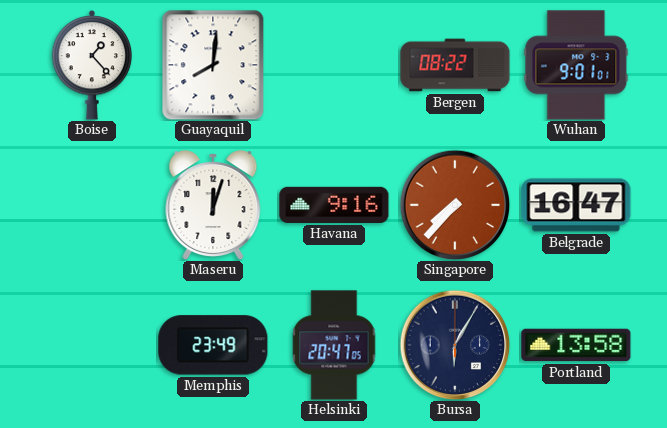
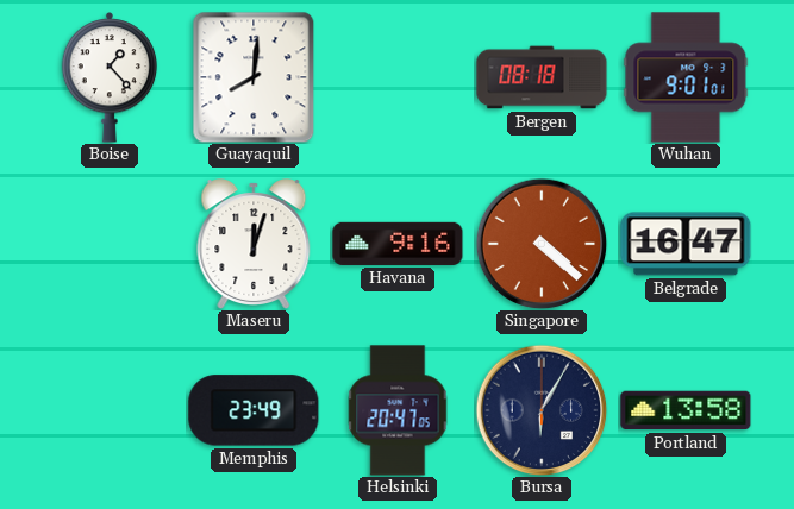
Bergen: 08:22 -> 08:18 (542, 77)
Singapore: 7:37 -> 4:22 (542, 244)
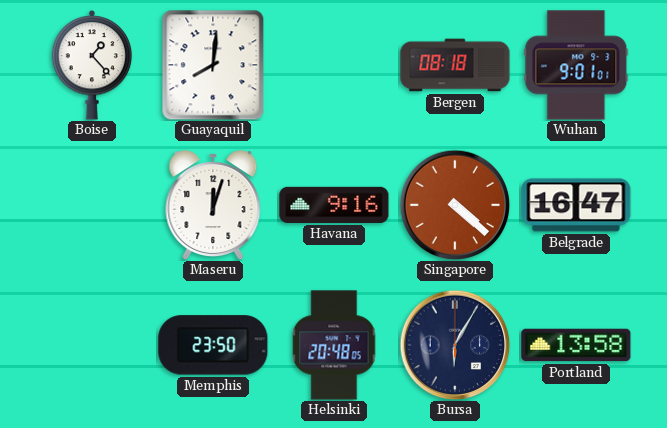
Memphis: 23:49 -> 23:50 (213, 345)
Helsinki: 20:47 -> 20:48 (334, 345)
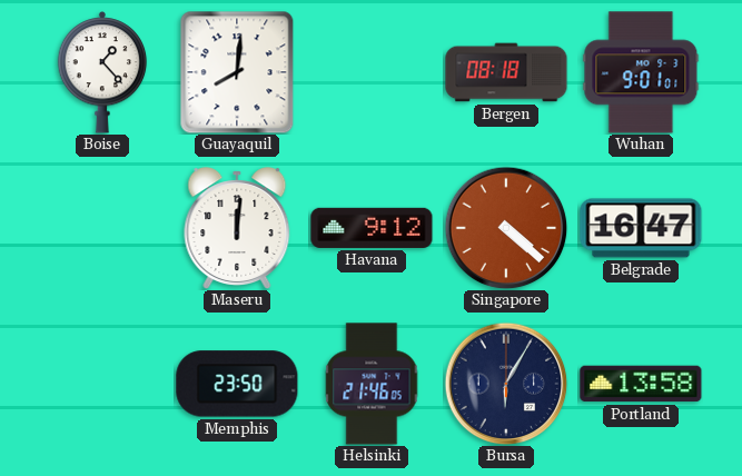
Maseru: 12:03 -> 12:01 (237, 228)
Havana: 9:16 -> 9:12 (372, 228)
Helsinki: 20:48 -> 21:46 (372, 384)
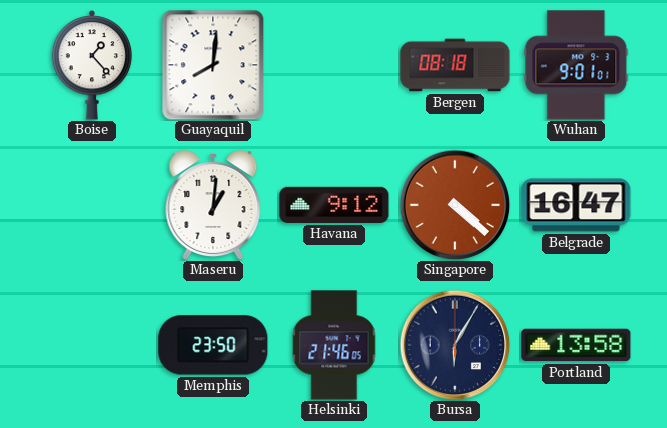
Maseru: 12:01 -> 1:01 (213, 205)
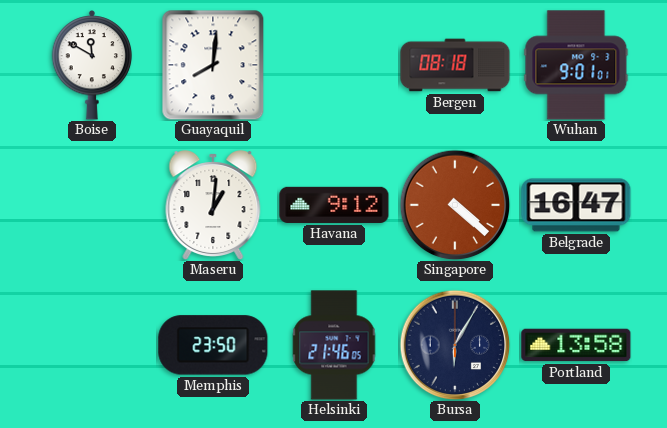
Boise: 1:23 -> 11:50 (92, 65)
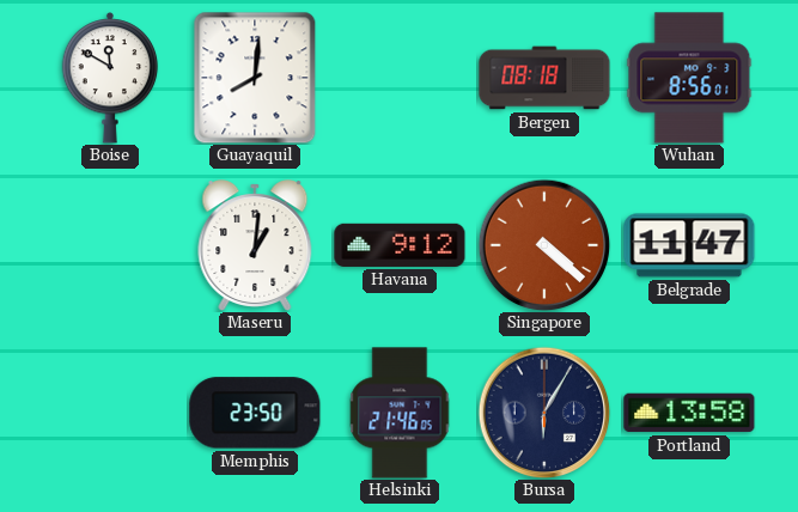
Wuhan: 9:01 -> 8:56 (689, 78)
Belgrade: 16:47 -> 11:47 (689, 245)
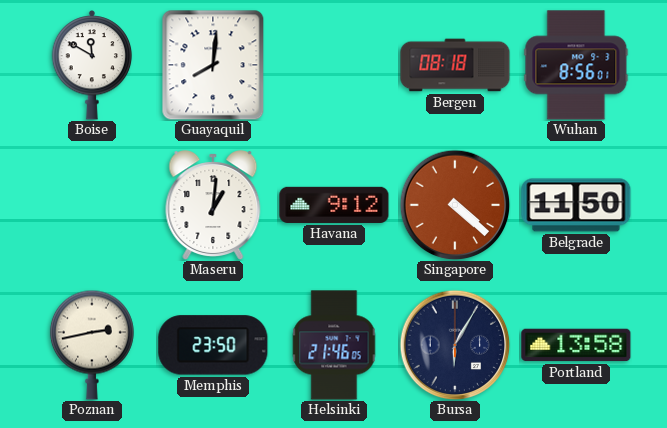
Belgrade: 11:47 -> 11:50 (576, 205)
Poznan: none -> 2:43 (92, 345)
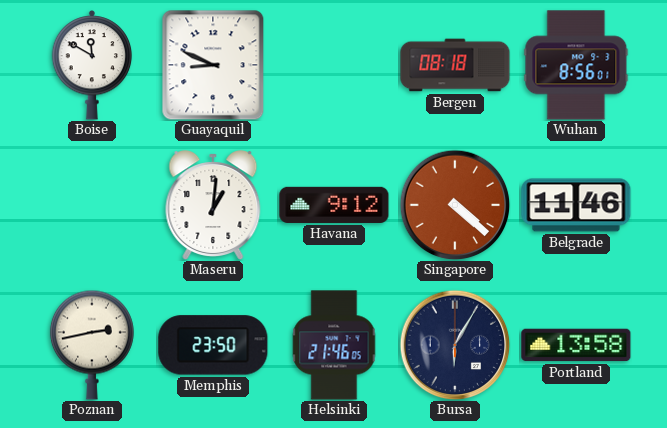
Guayaquil: 8:01 -> 8:49 (213, 65)
Belgrade: 11:50 -> 11:46 (576, 205)
